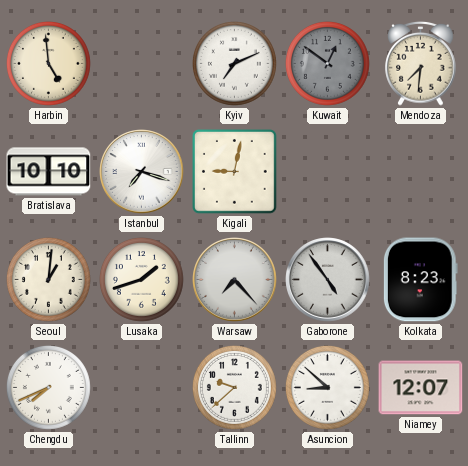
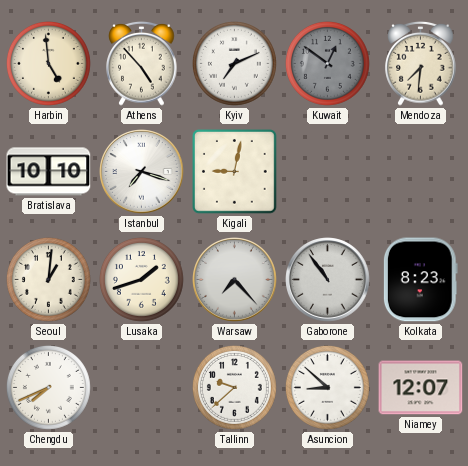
Athens: none -> 4:53 (142, 64)
Gaborone: 4:54 -> 10:54 (328, 280)
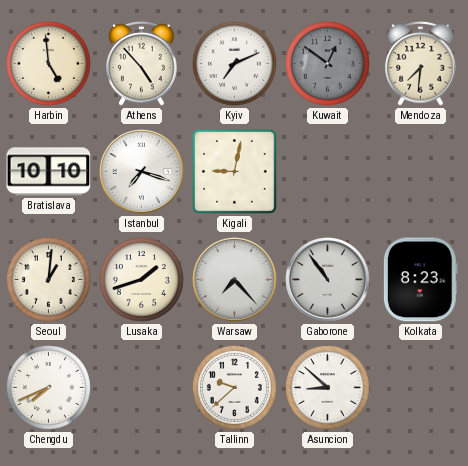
Niamey: 12:07 -> none (421, 388)
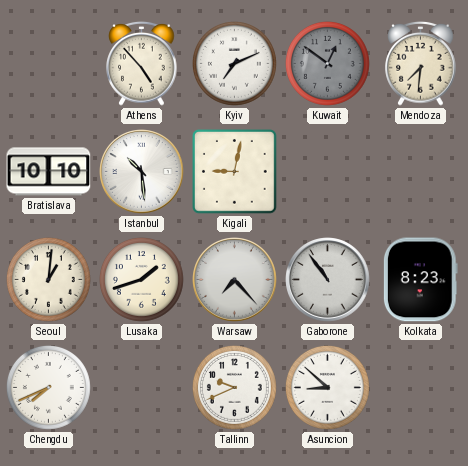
Harbin: 4:59 -> none (48, 63)
Istanbul: 7:18 -> 10:29 (142, 172)
Tallinn: 9:38 -> 9:41 (234, 387)
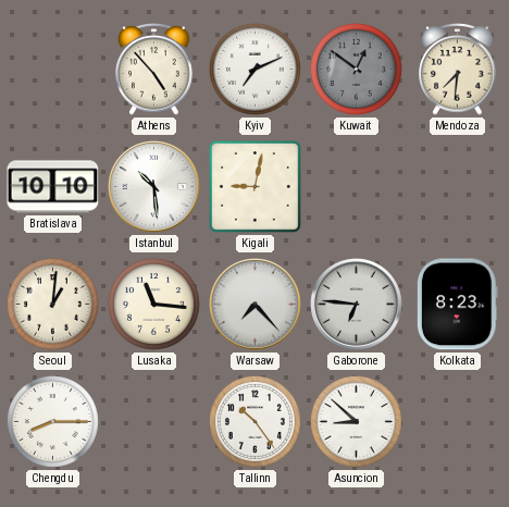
Lusaka: 1:42 -> 11:16 (153, 304)
Gaborone: 10:54 -> 6:46 (357, 305)
Chengdu: 7:41 -> 8:15 (52, 421)
Tallinn: 9:41 -> 10:24 (254, 421)
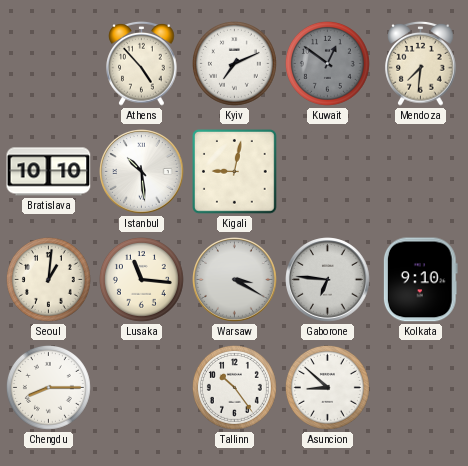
Warsaw: 7:23 -> 3:20 (235, 280)
Kolkata: 8:23 -> 9:10 (420, 280)
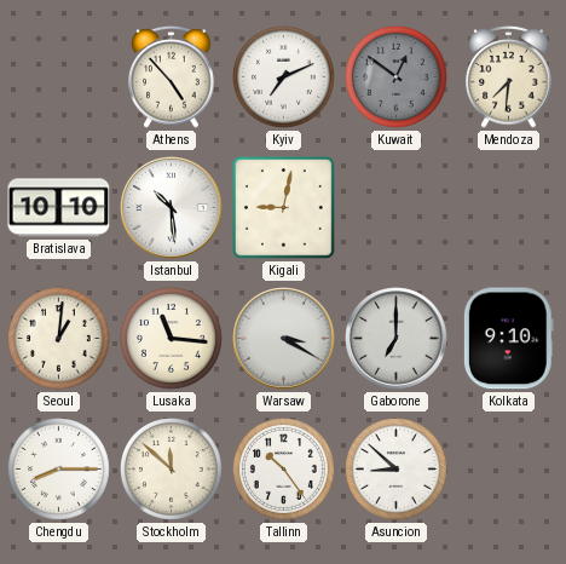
Gaborone: 6:46 -> 7:00 (397, 339)
Stockholm: none -> 11:52 (171, 468)
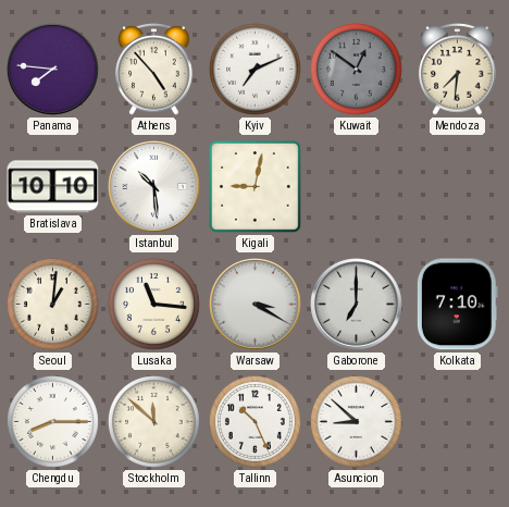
Panama: none -> 7:46 (53, 70)
Kolkata: 9:10 -> 7:10 (457, 305)
Tallinn: 10:24 -> 10:26 (254, 421)
